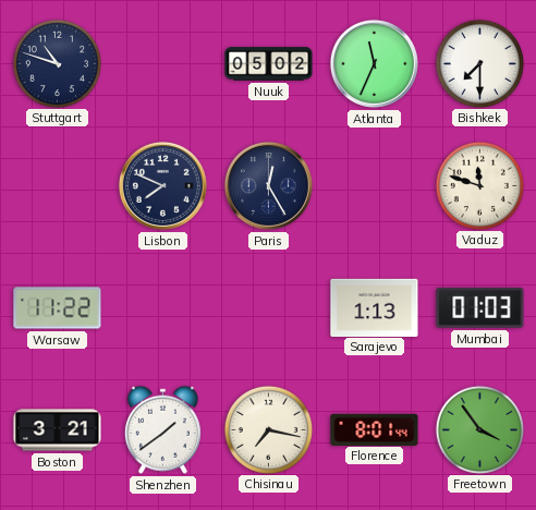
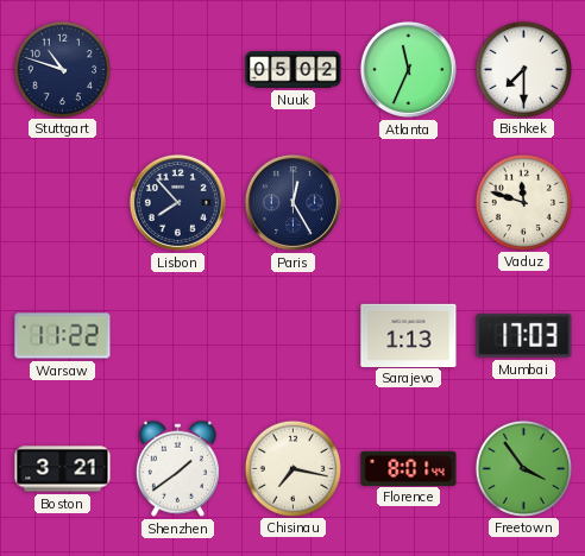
Lisbon: 7:49 -> 7:53 (177, 202)
Mumbai: 01:03 -> 17:03 (524, 335)
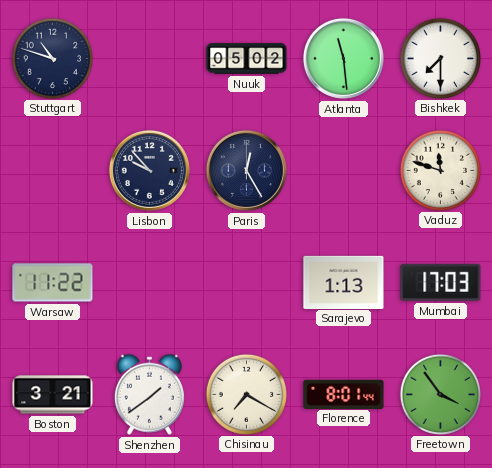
Atlanta: 11:34 -> 11:29 (343, 58)
Lisbon: 7:53 -> 9:53 (149, 170)
Chisinau: 7:17 -> 7:20 (246, 394)
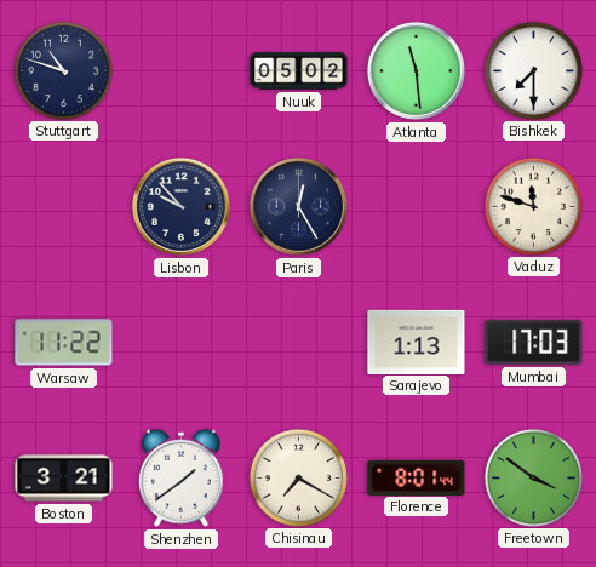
Freetown: 3:54 -> 3:51 (533, 477)
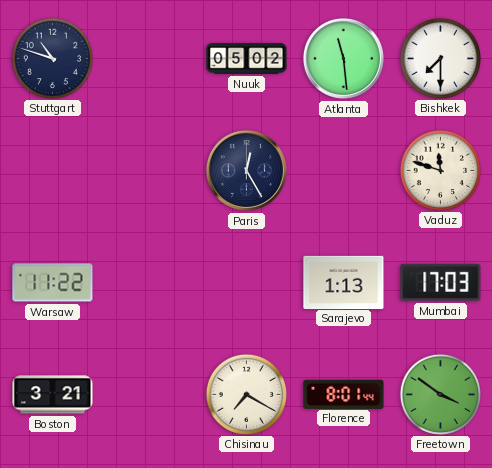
Lisbon: 9:53 -> none (180, 206)
Shenzhen: 1:39 -> none (180, 477)
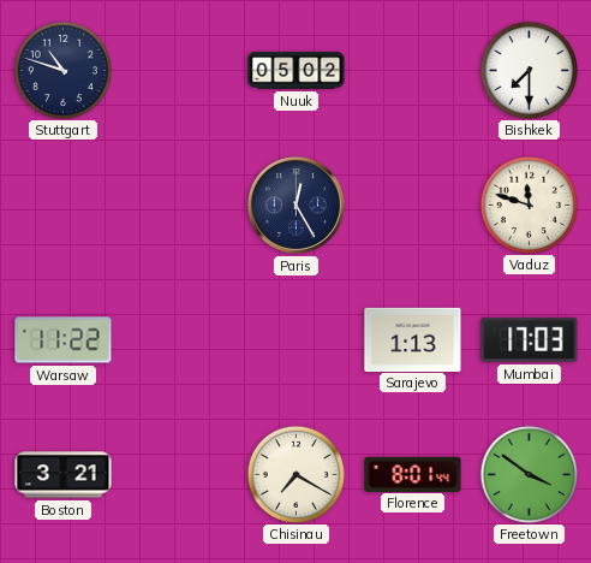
Atlanta: 11:29 -> none (343, 58)
